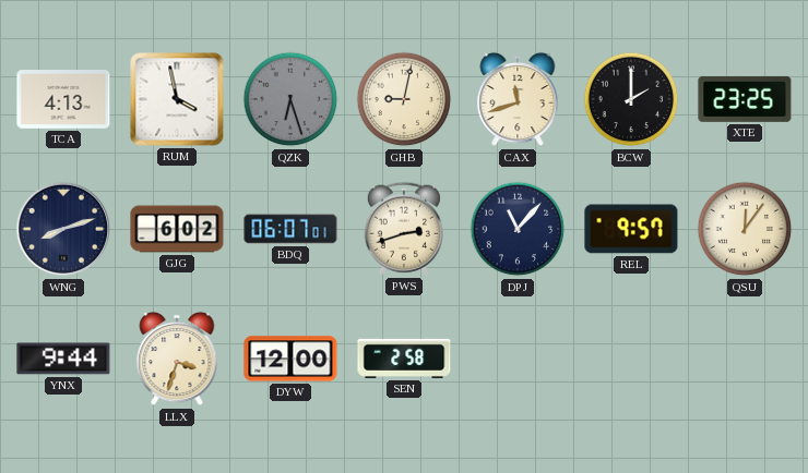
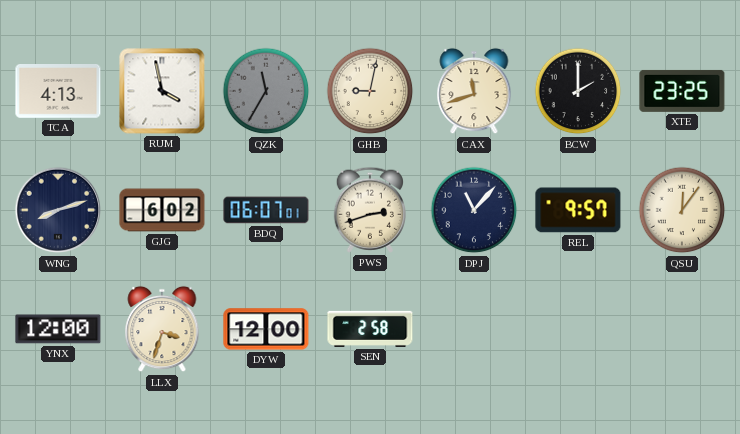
QZK: 6:27 -> 11:35 (266, 91)
YNX: 9:44 -> 12:00 (58, 329)
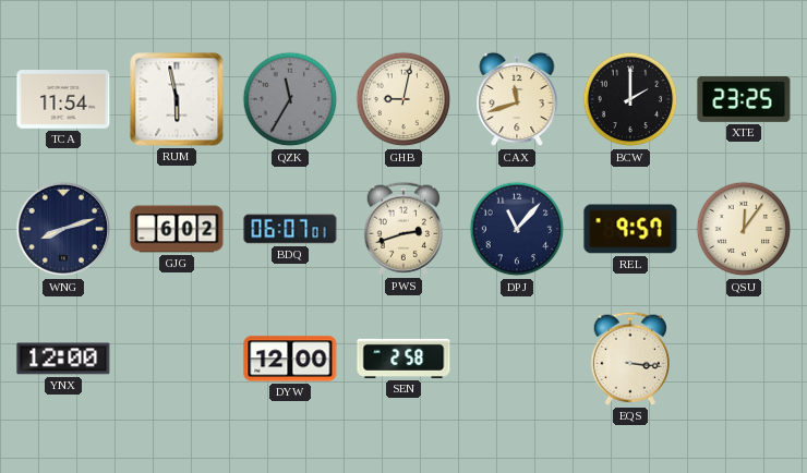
TCA: 4:13 -> 11:54 (63, 100)
RUM: 3:58 -> 5:58 (177, 99)
LLX: 3:33 -> none (162, 329)
EQS: none -> 3:16 (629, 359)
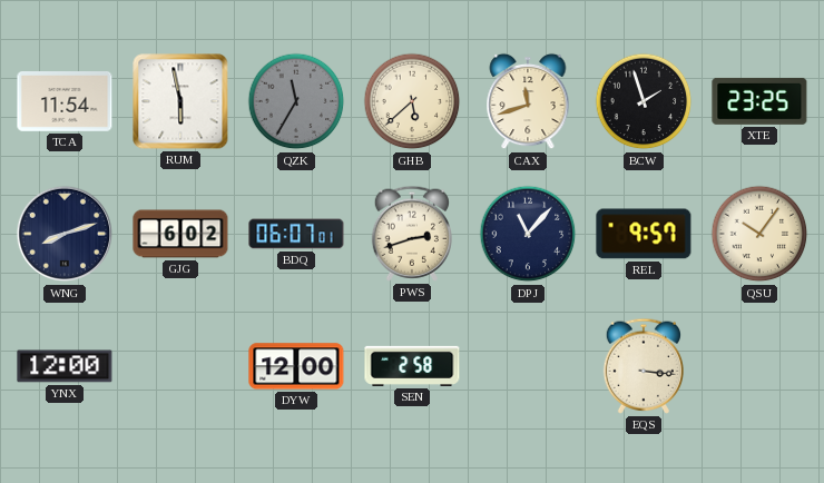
GHB: 9:02 -> 5:38 (412, 101)
BCW: 2:00 -> 1:57 (644, 101)
QSU: 12:06 -> 10:06 (759, 234)
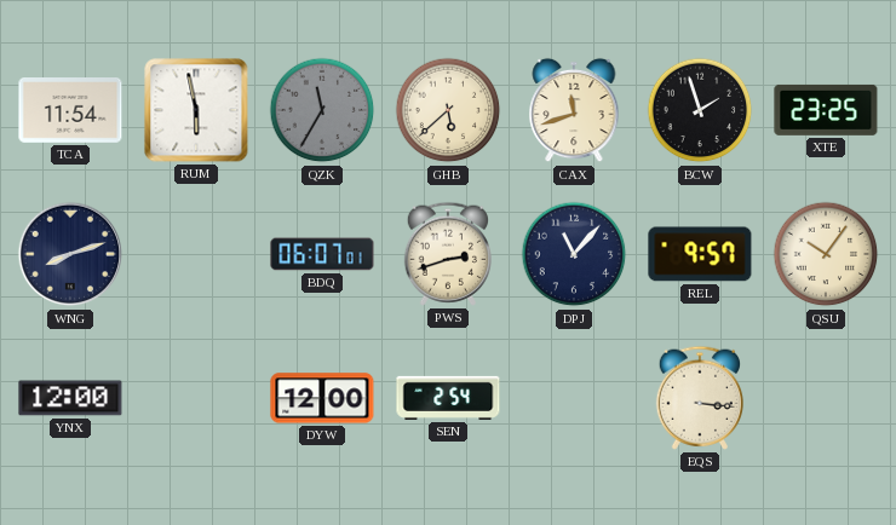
GJG: 6:02 -> none (180, 234)
SEN: 2:58 -> 2:54 (448, 398)
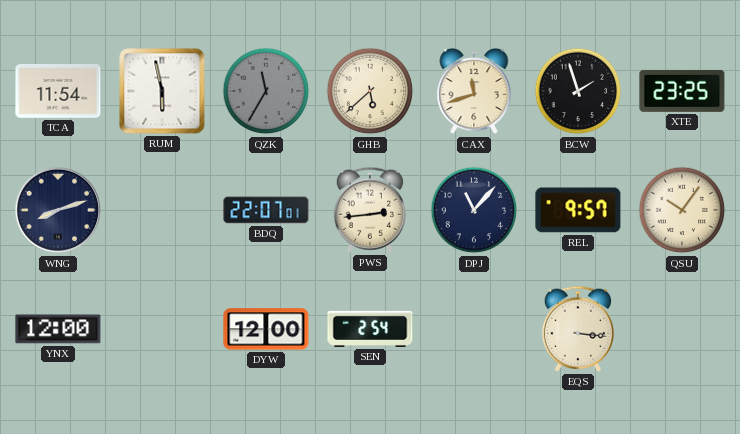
BDQ: 06:07 -> 22:07 (266, 210)
PWS: 2:42 -> 2:44 (369, 210)
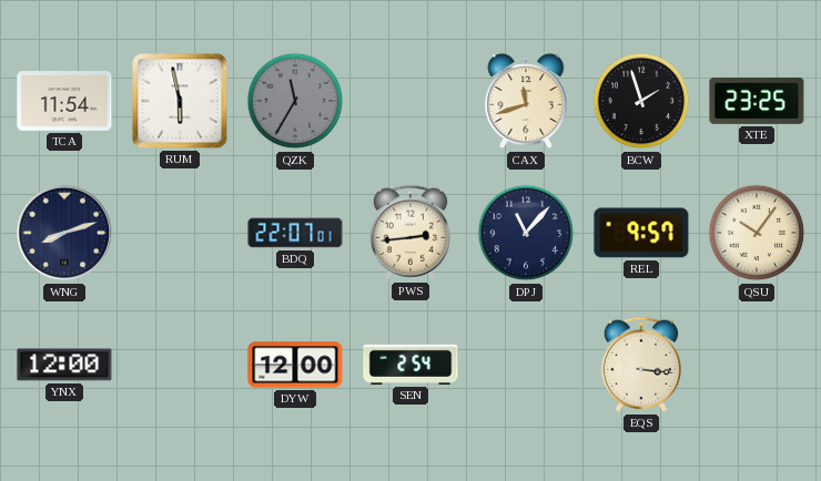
GHB: 5:38 -> none (370, 91)
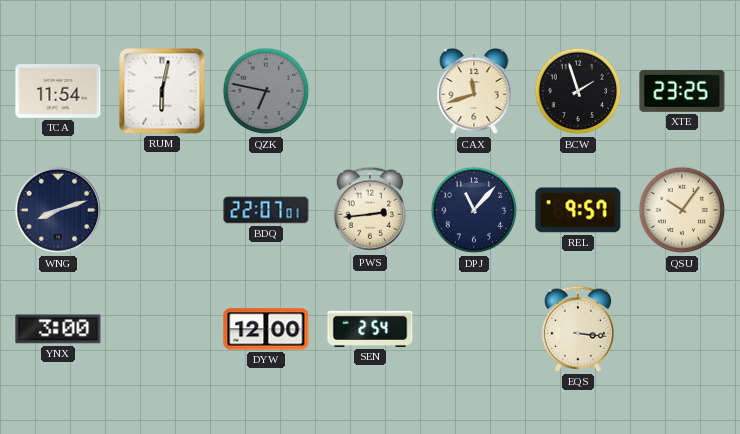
RUM: 5:58 -> 6:02 (162, 91)
QZK: 11:35 -> 6:47 (266, 91)
YNX: 12:00 -> 3:00 (58, 329)
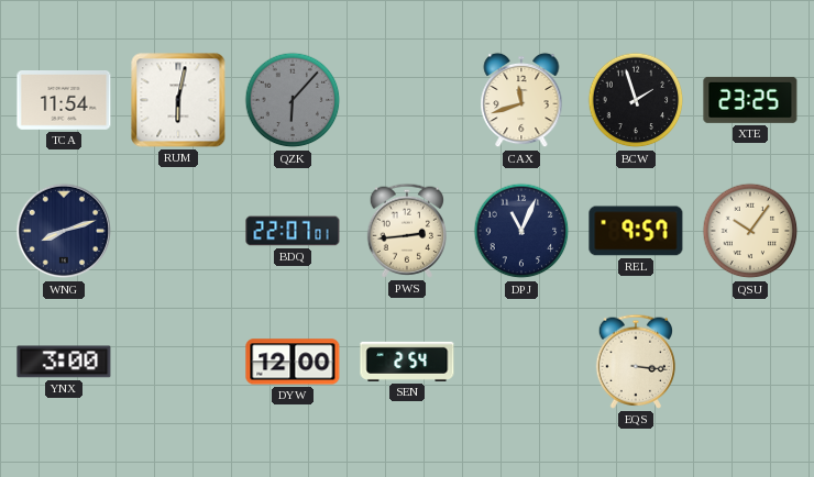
QZK: 6:47 -> 6:07 (293, 100)
DPJ: 11:07 -> 11:04 (521, 231)
